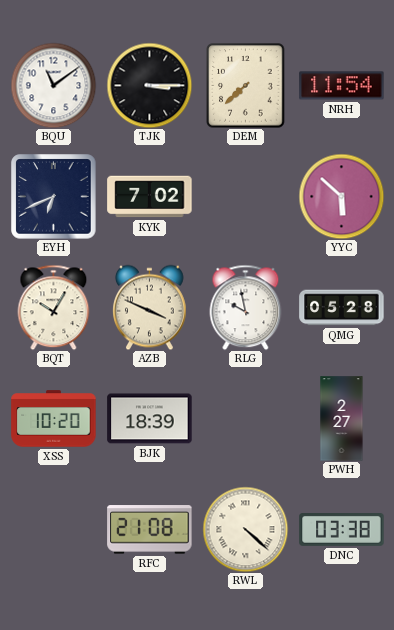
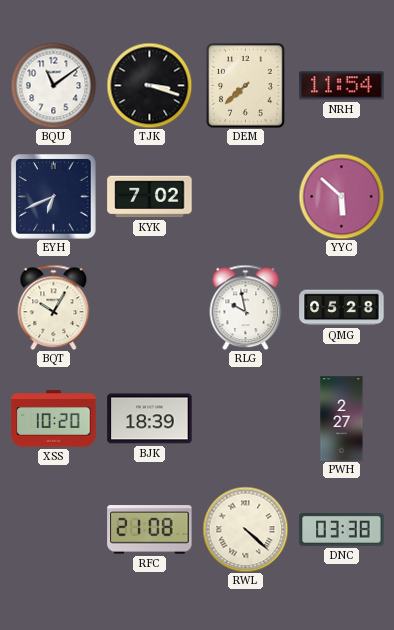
TJK: 3:15 -> 3:18 (149, 85)
AZB: 3:49 -> none (150, 307)
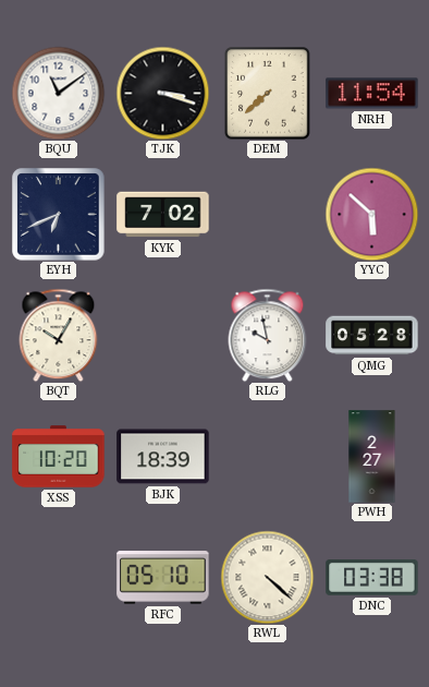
RFC: 21:08 -> 05:10 (163, 578)
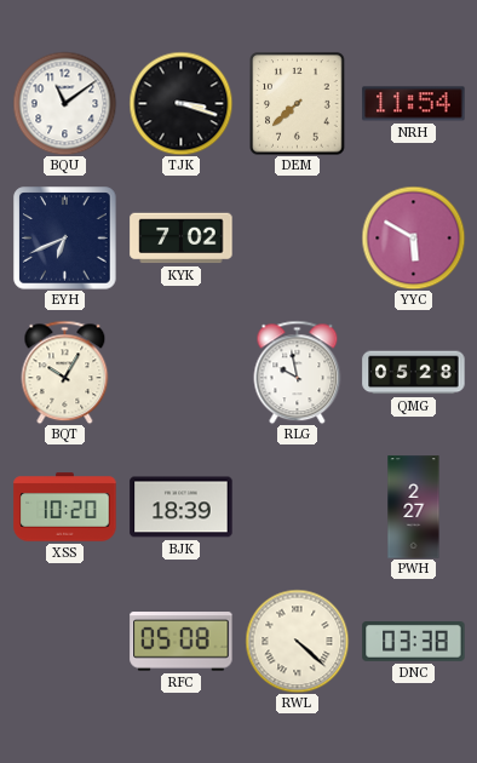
YYC: 5:52 -> 5:50 (413, 237)
RFC: 05:10 -> 05:08 (182, 642)
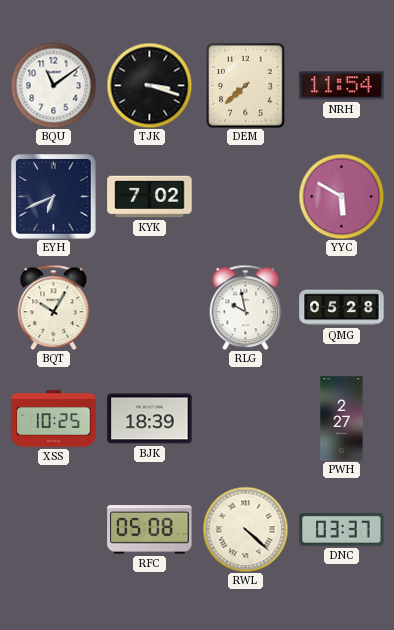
XSS: 10:20 -> 10:25 (54, 419)
DNC: 03:38 -> 03:37 (342, 530)
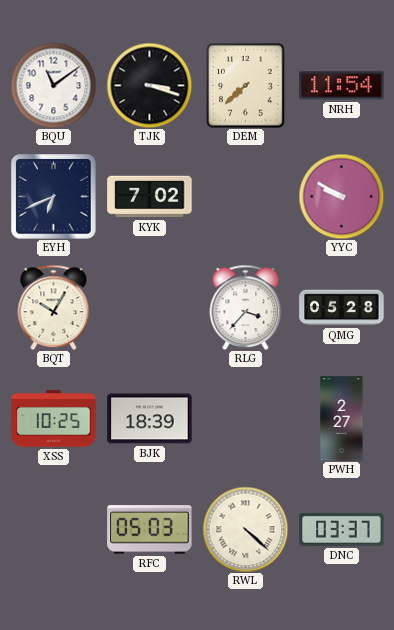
YYC: 5:50 -> 9:50 (341, 196)
RLG: 9:58 -> 3:37 (246, 307)
RFC: 05:08 -> 05:03 (150, 530)
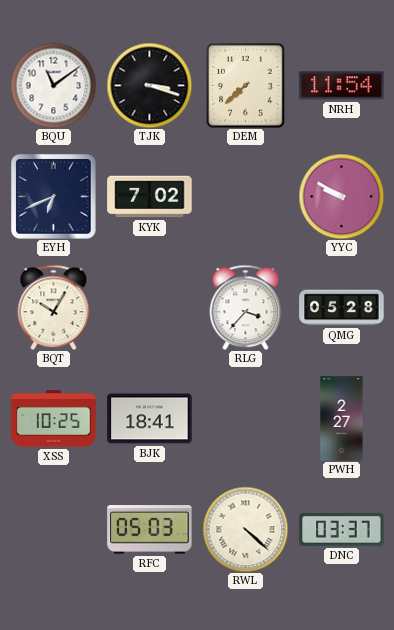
BJK: 18:39 -> 18:41 (150, 419)
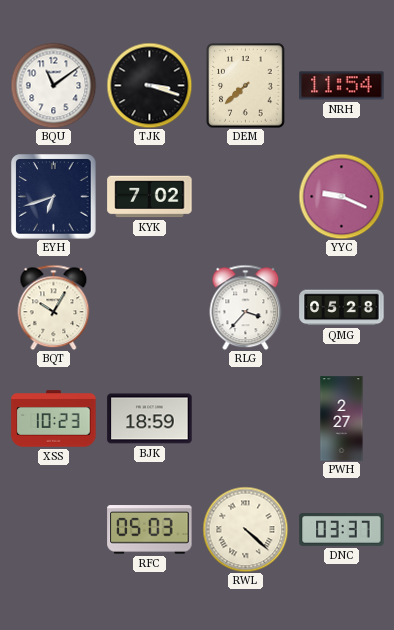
EYH: 6:41 -> 6:42 (54, 197)
YYC: 9:50 -> 9:19 (341, 196)
XSS: 10:25 -> 10:23 (54, 419)
BJK: 18:41 -> 18:59 (150, 419)
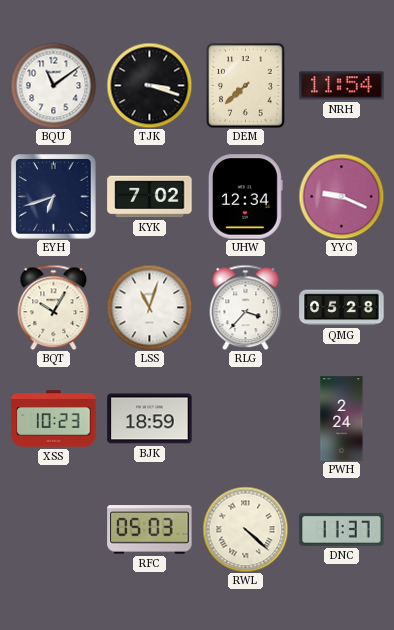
UHW: none -> 12:34 (245, 197)
LSS: none -> 11:03 (149, 307)
PWH: 2:27 -> 2:24 (342, 419)
DNC: 03:37 -> 11:37 (342, 530)
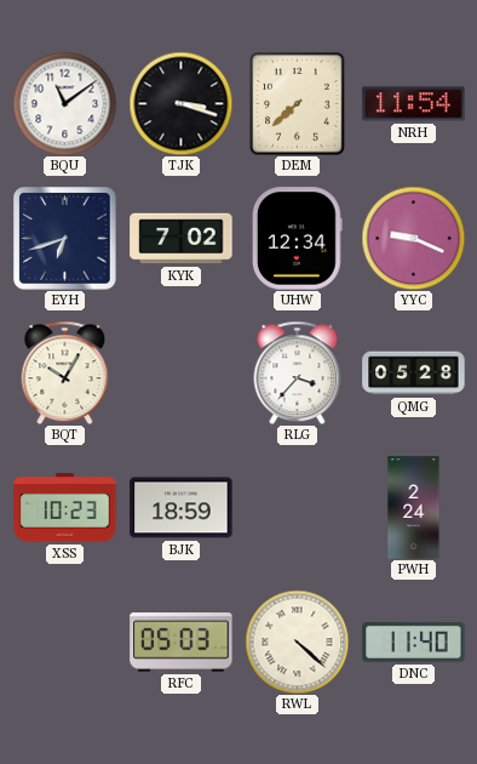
LSS: 11:03 -> none (149, 307)
DNC: 11:37 -> 11:40 (414, 643)
